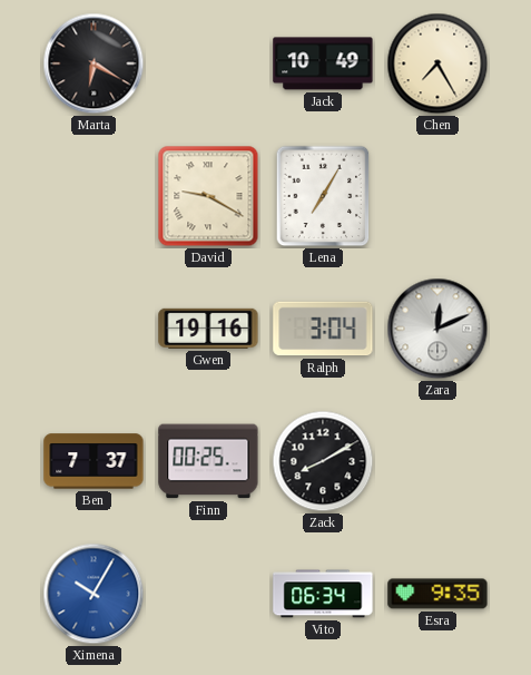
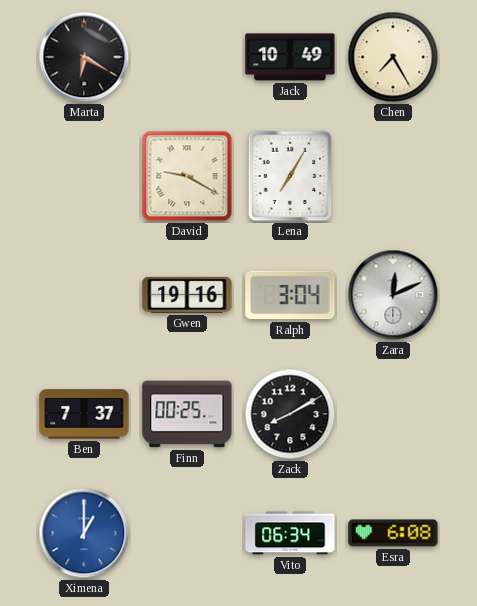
Ximena: 10:05 -> 1:00 (84, 533)
Esra: 9:35 -> 6:08 (393, 533)
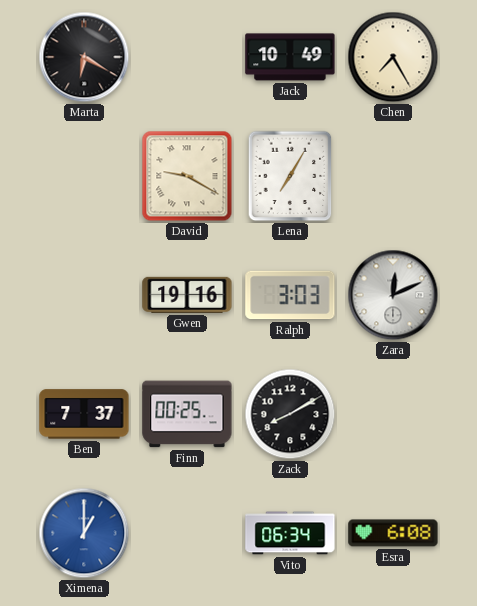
Ralph: 3:04 -> 3:03 (290, 295)
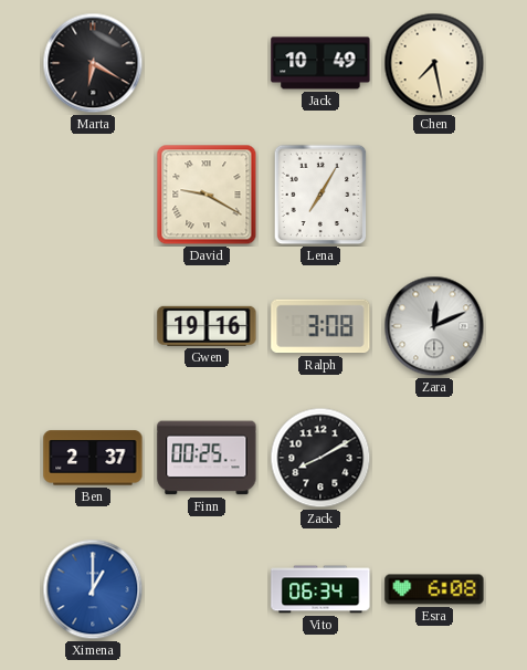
Chen: 7:25 -> 7:28 (434, 63)
Ralph: 3:03 -> 3:08 (320, 326)
Ben: 7:37 -> 2:37 (93, 458)
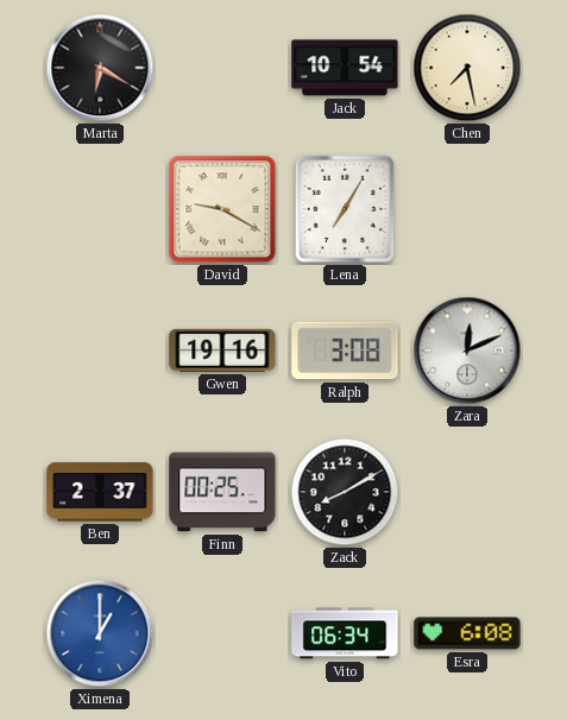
Jack: 10:49 -> 10:54 (345, 68)
